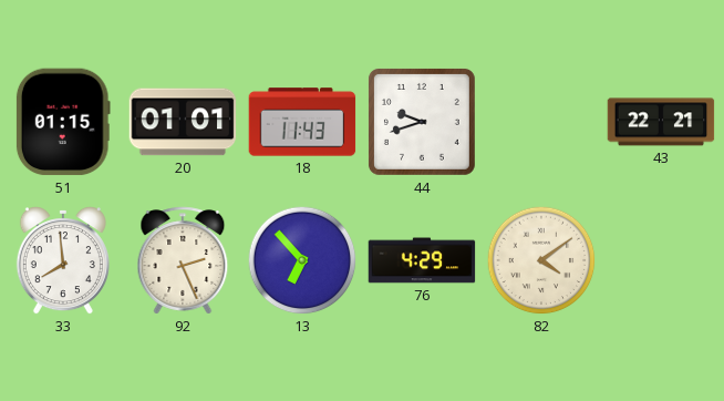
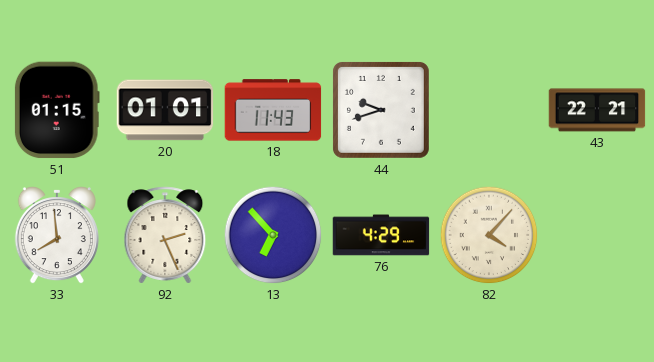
82: 4:09 -> 4:07 (489, 235)
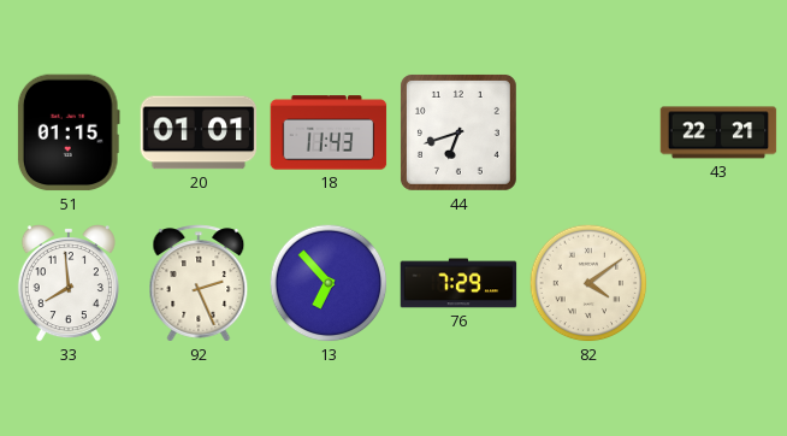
44: 9:42 -> 6:42 (458, 132)
76: 4:29 -> 7:29 (458, 283)
82: 4:07 -> 4:09 (588, 283)
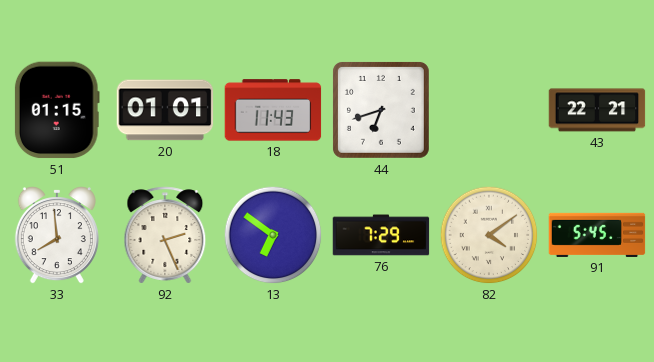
13: 6:53 -> 6:51 (273, 235)
91: none -> 5:45 (597, 235)
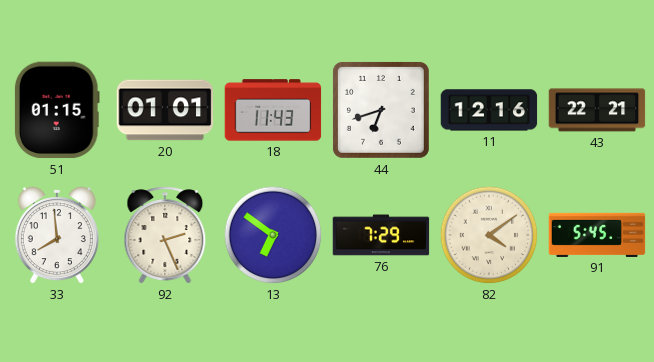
11: none -> 12:16 (489, 110)
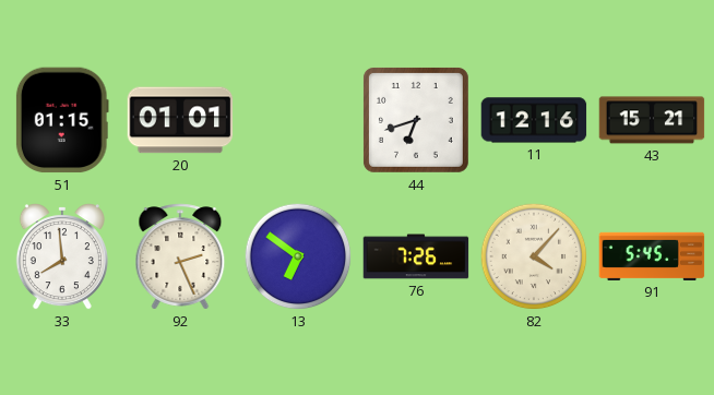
18: 11:43 -> none (273, 110)
43: 22:21 -> 15:21 (652, 120)
76: 7:29 -> 7:26 (416, 256)
82: 4:09 -> 4:07 (534, 256)
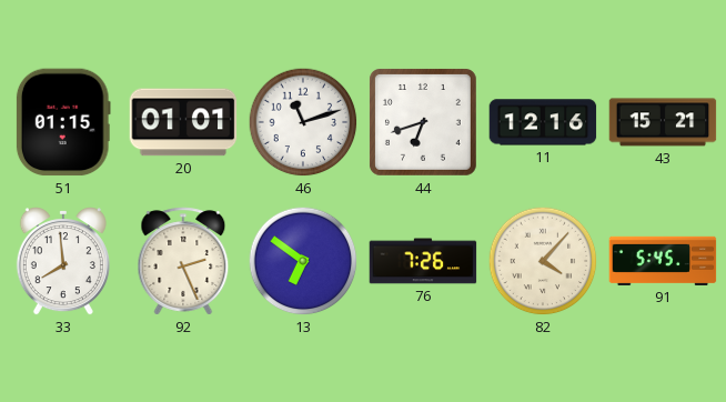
46: none -> 11:12 (303, 122)
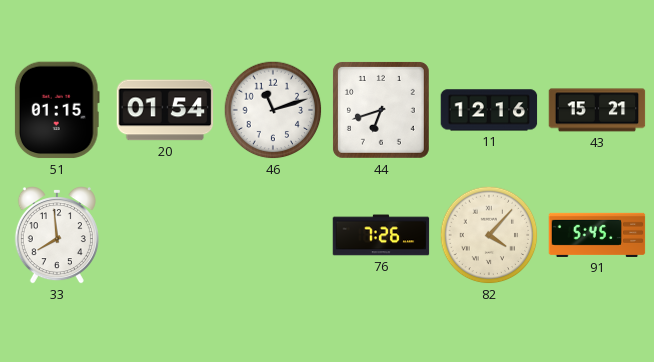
20: 01:01 -> 01:54 (165, 110)
92: 2:26 -> none (183, 261)
13: 6:51 -> none (303, 261)
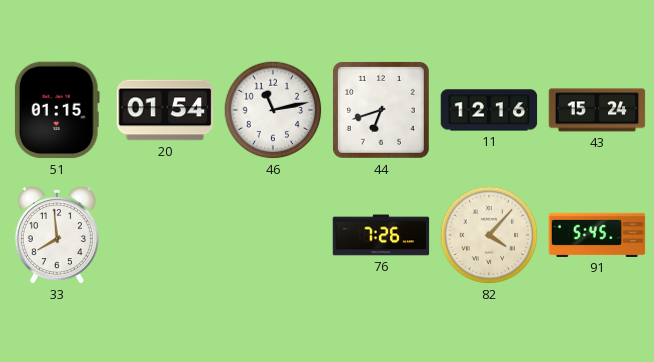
46: 11:12 -> 11:13 (273, 110)
43: 15:21 -> 15:24 (597, 110)
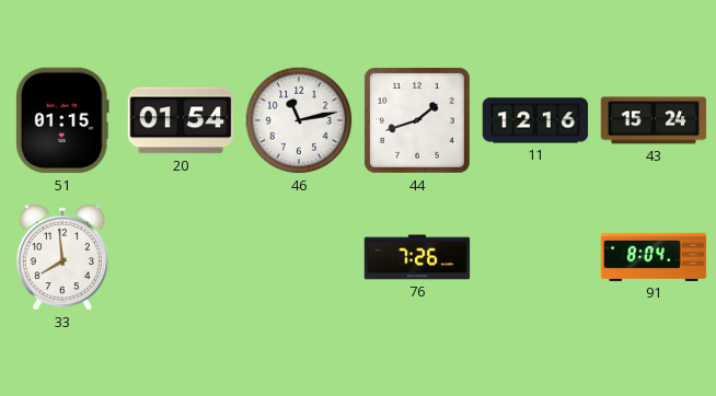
44: 6:42 -> 1:42 (417, 120)
82: 4:07 -> none (489, 235)
91: 5:45 -> 8:04 (654, 257)
